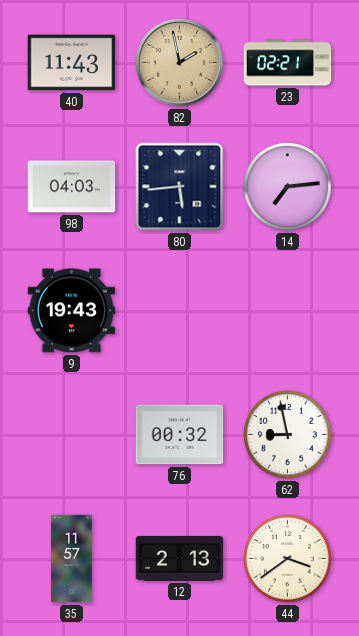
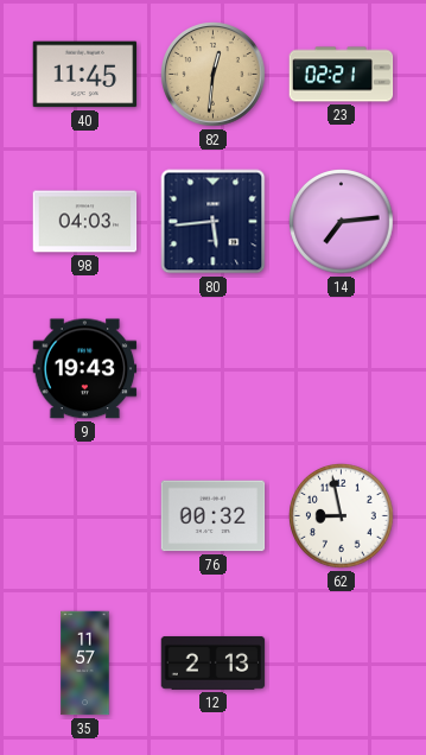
40: 11:43 -> 11:45 (85, 75)
82: 1:58 -> 12:31 (214, 75)
44: 3:39 -> none (288, 559)
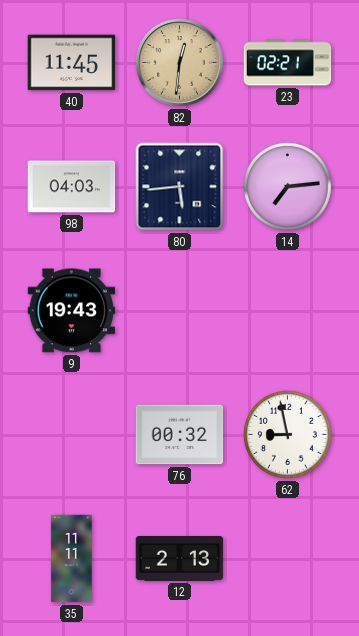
35: 11:57 -> 11:11 (72, 559)
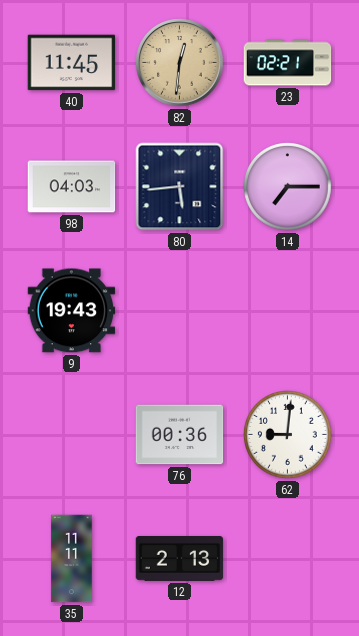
14: 7:14 -> 7:15 (288, 187)
76: 00:32 -> 00:36 (180, 435)
62: 8:58 -> 9:01 (288, 435)
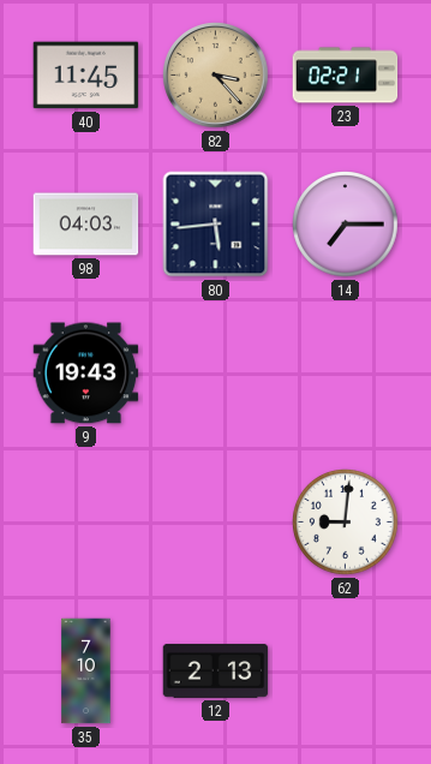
82: 12:31 -> 3:23 (216, 76)
76: 00:36 -> none (180, 435)
35: 11:11 -> 7:10 (86, 672)
